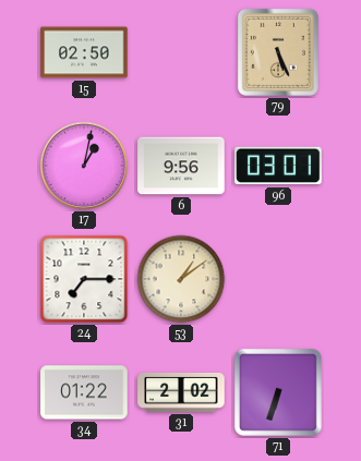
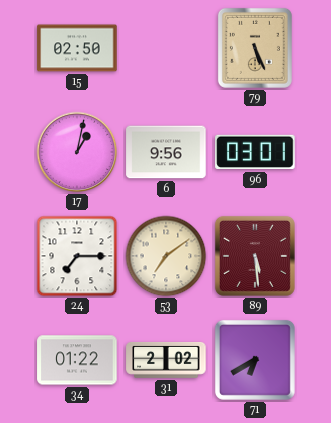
53: 1:09 -> 7:09 (166, 256)
89: none -> 5:29 (255, 256)
71: 6:33 -> 6:40 (255, 360)
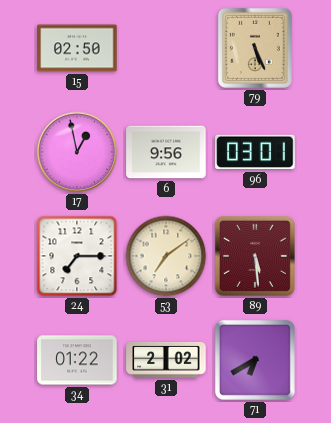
17: 1:02 -> 12:58 (77, 152)
